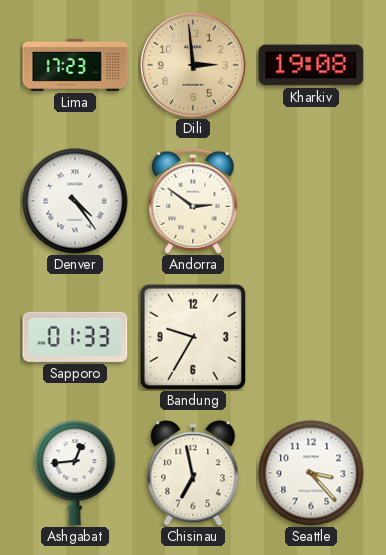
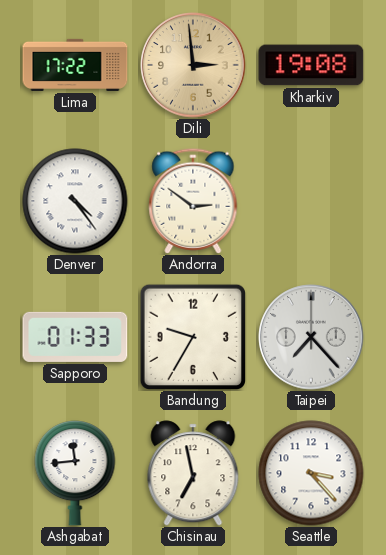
Lima: 17:23 -> 17:22 (75, 65)
Taipei: none -> 7:23 (311, 337)
Ashgabat: 12:44 -> 11:44 (75, 473)
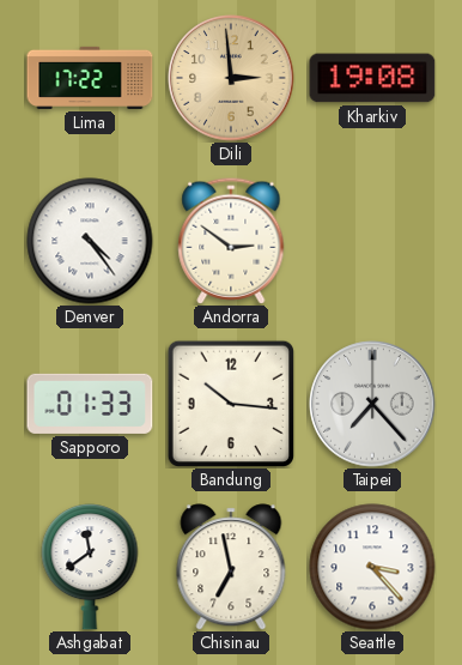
Bandung: 9:35 -> 10:16 (230, 403)
Ashgabat: 11:44 -> 11:39 (90, 567)
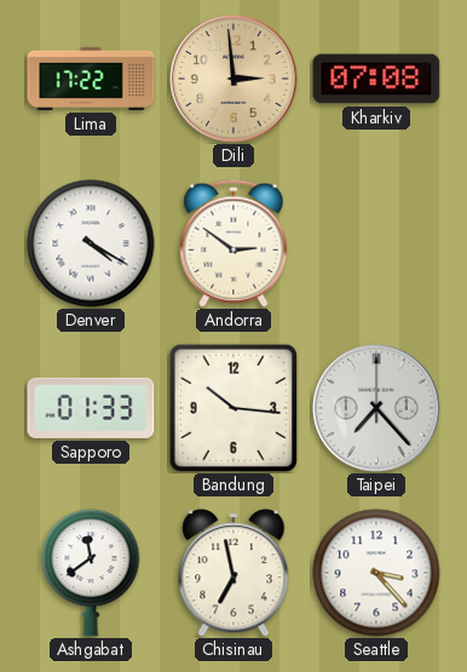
Kharkiv: 19:08 -> 07:08 (376, 79)
Denver: 4:24 -> 4:20 (91, 243)
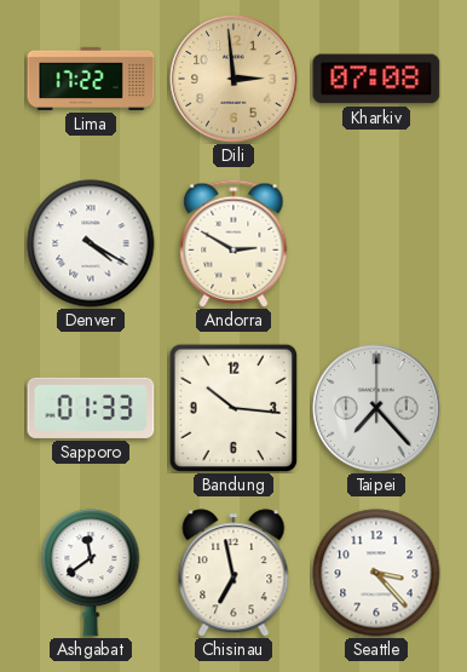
Andorra: 2:51 -> 2:50 (234, 243)
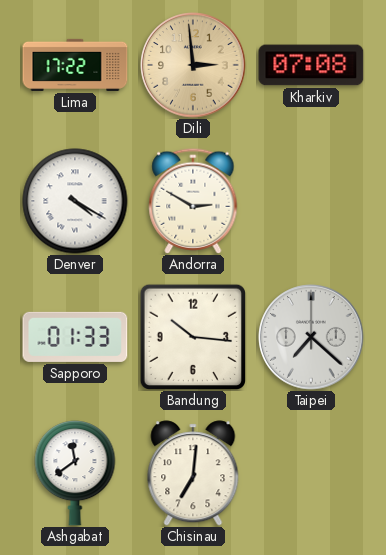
Taipei: 7:23 -> 7:22 (311, 337)
Chisinau: 6:58 -> 7:01 (193, 473)
Seattle: 3:23 -> none (376, 573)
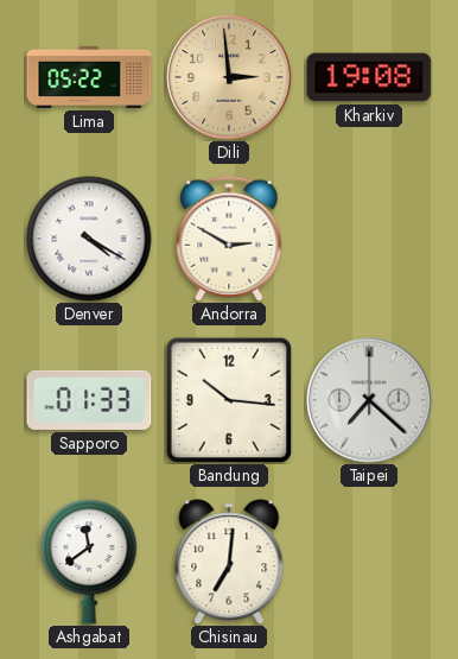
Lima: 17:22 -> 05:22 (89, 77)
Kharkiv: 07:08 -> 19:08 (369, 77)
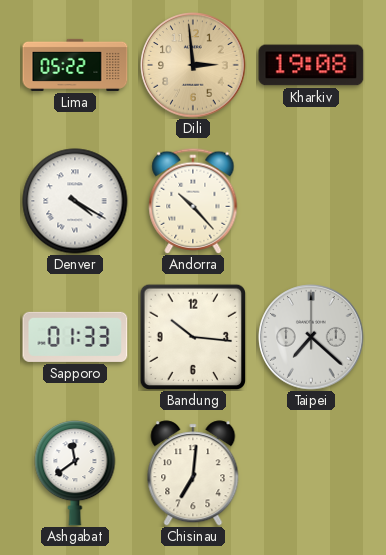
Andorra: 2:50 -> 10:23 (193, 201)
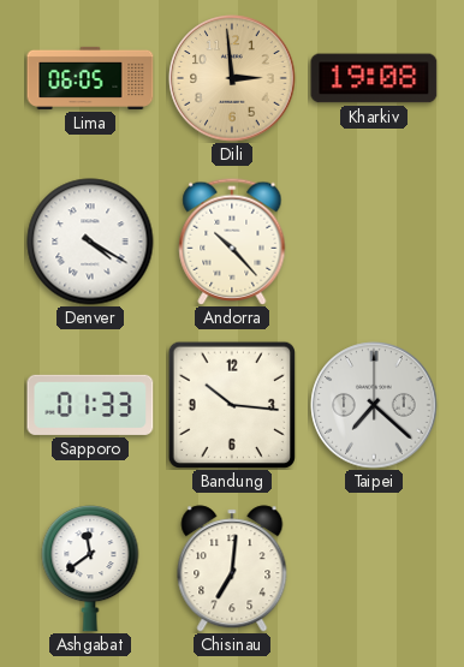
Lima: 05:22 -> 06:05 (90, 78)
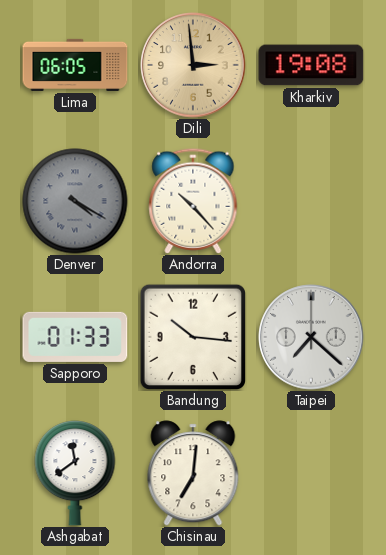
Denver dial: white -> grey (75, 201)
